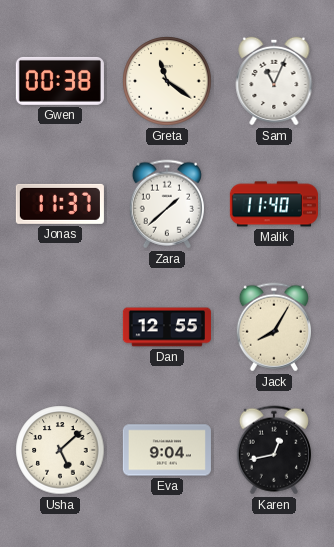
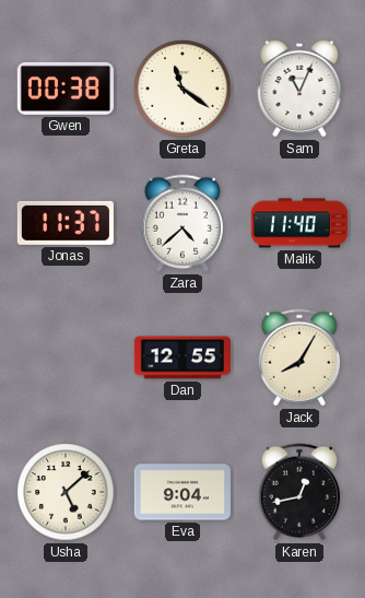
Zara: 1:38 -> 4:38 (182, 223)
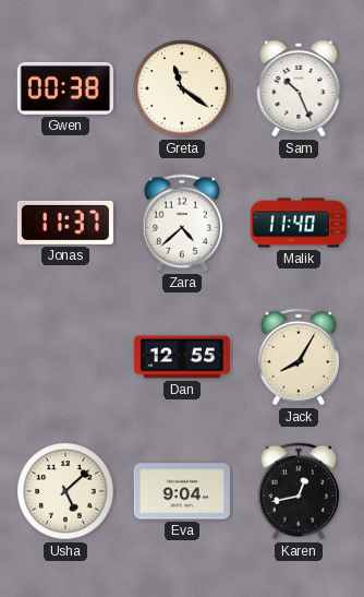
Sam: 11:04 -> 10:26 (299, 88)
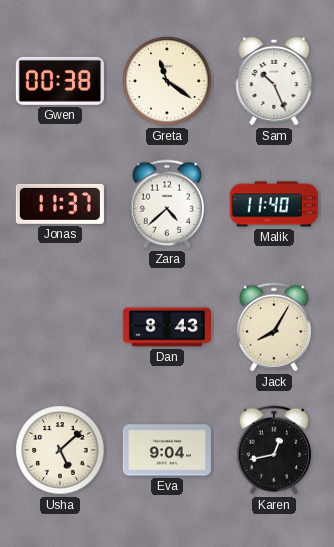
Dan: 12:55 -> 8:43 (167, 327)
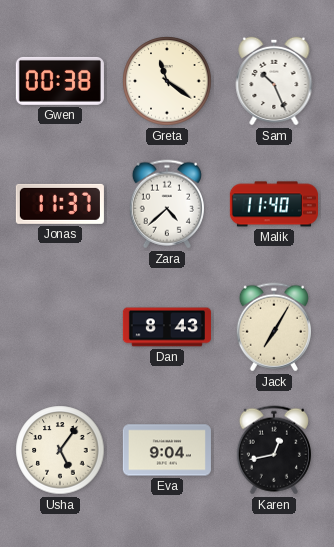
Jack: 8:05 -> 7:05 (274, 327)
Usha: 5:08 -> 5:06 (60, 450)
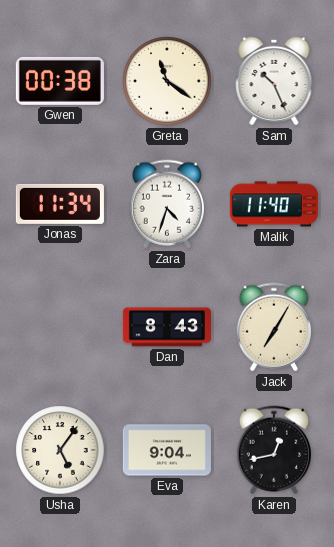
Jonas: 11:37 -> 11:34 (60, 204)
Zara: 4:38 -> 4:33 (167, 204)
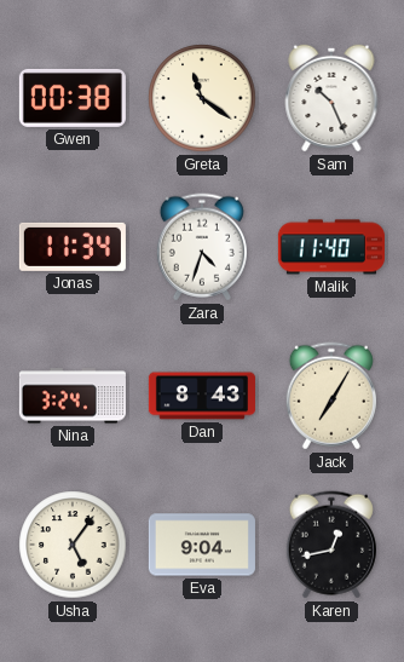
Nina: none -> 3:24 (73, 396)
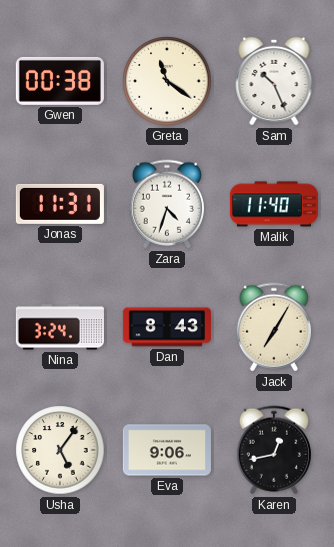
Jonas: 11:34 -> 11:31 (60, 204)
Eva: 9:04 -> 9:06 (167, 450)
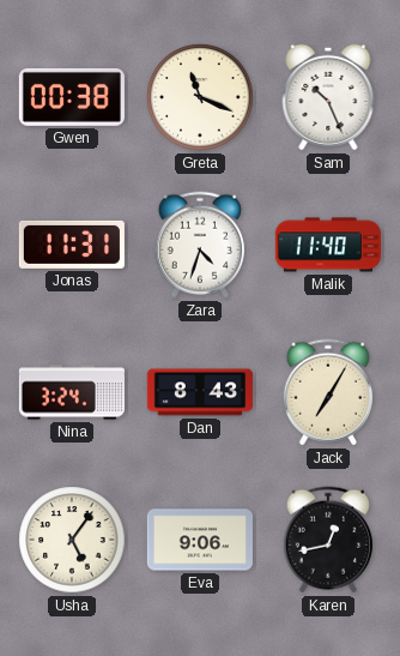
Greta: 11:21 -> 11:19 (200, 97)
